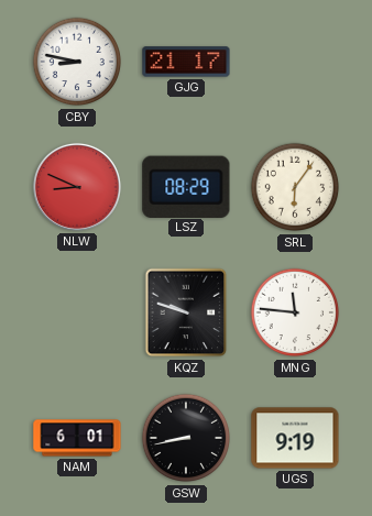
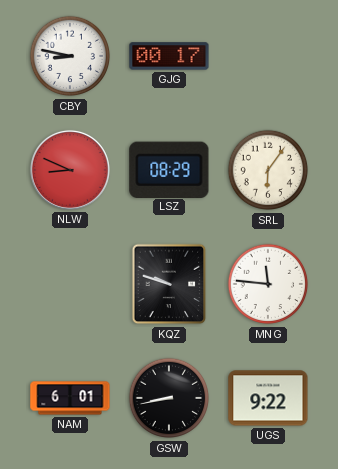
GJG: 21:17 -> 00:17 (169, 56)
UGS: 9:19 -> 9:22 (268, 398)
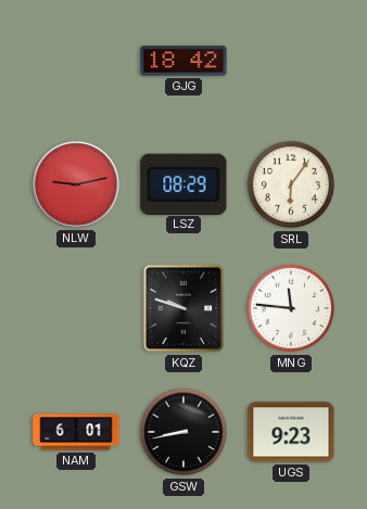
CBY: 8:47 -> none (70, 56)
GJG: 00:17 -> 18:42 (184, 61)
NLW: 8:49 -> 9:13 (76, 184)
UGS: 9:22 -> 9:23 (291, 432)
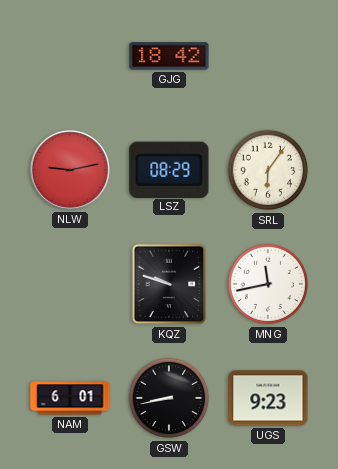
MNG: 11:46 -> 11:43 (268, 284)
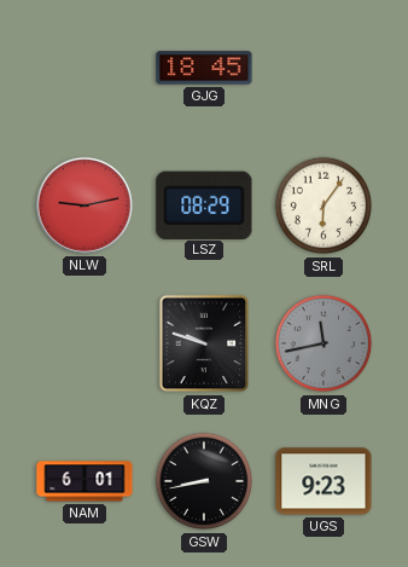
GJG: 18:42 -> 18:45 (204, 68)
MNG dial: white -> grey (324, 343)
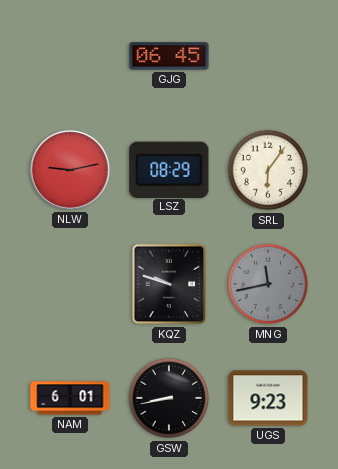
GJG: 18:45 -> 06:45 (169, 56)
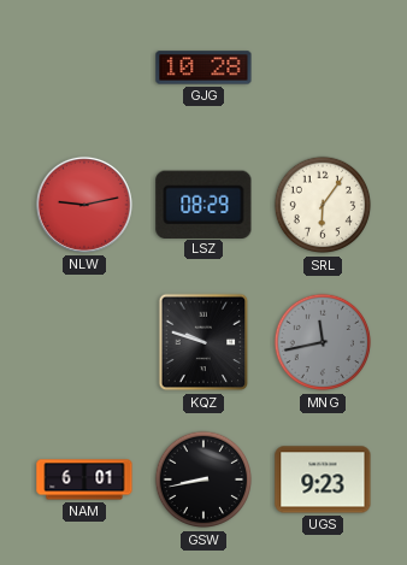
GJG: 06:45 -> 10:28 (203, 67)
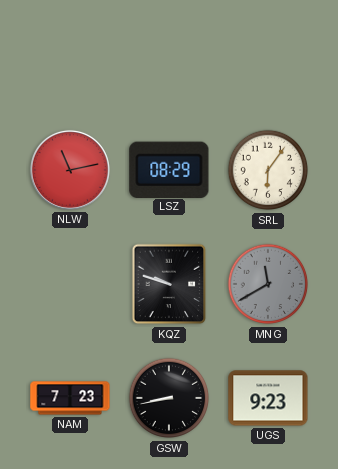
GJG: 10:28 -> none (203, 67)
NLW: 9:13 -> 11:13 (70, 170)
MNG: 11:43 -> 11:40 (268, 284)
NAM: 6:01 -> 7:23 (70, 398)
